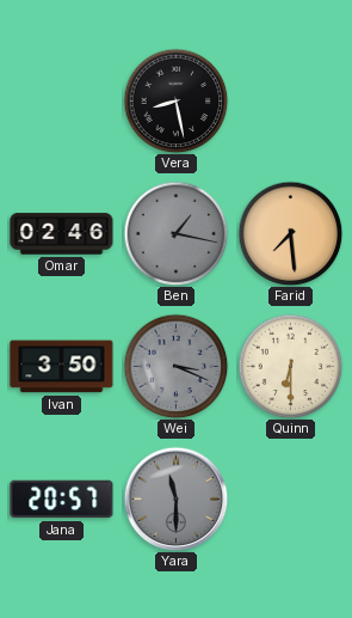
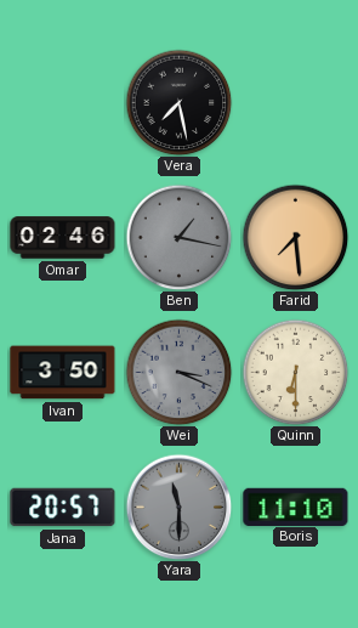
Vera: 8:28 -> 7:28 (178, 102)
Boris: none -> 11:10 (296, 507)
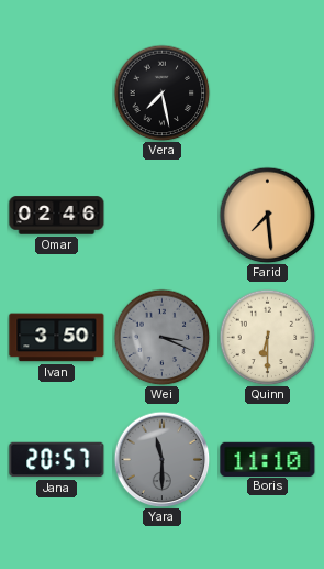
Ben: 1:17 -> none (178, 237)
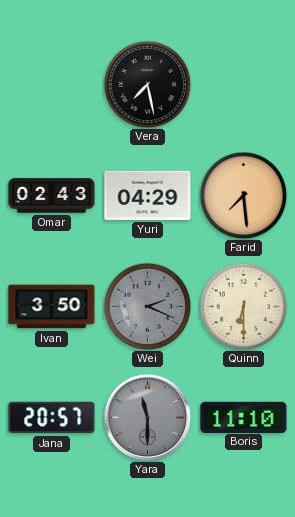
Omar: 02:46 -> 02:43 (52, 196)
Yuri: none -> 04:29 (148, 195)
Wei: 3:19 -> 2:19 (147, 306)
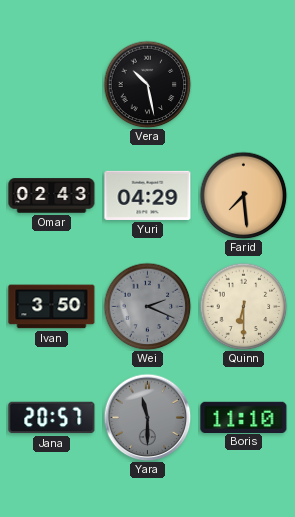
Vera: 7:28 -> 10:28 (147, 84)
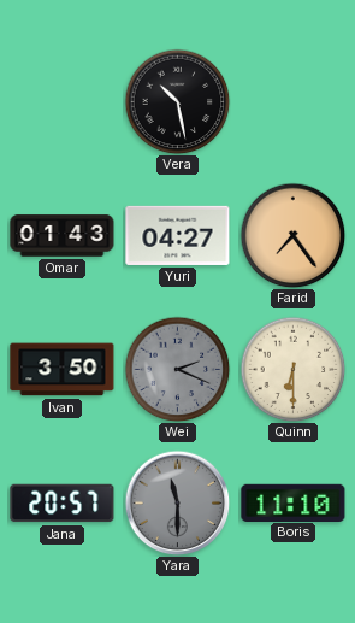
Omar: 02:43 -> 01:43 (63, 236)
Yuri: 04:29 -> 04:27 (178, 235)
Farid: 7:29 -> 7:24 (292, 235)
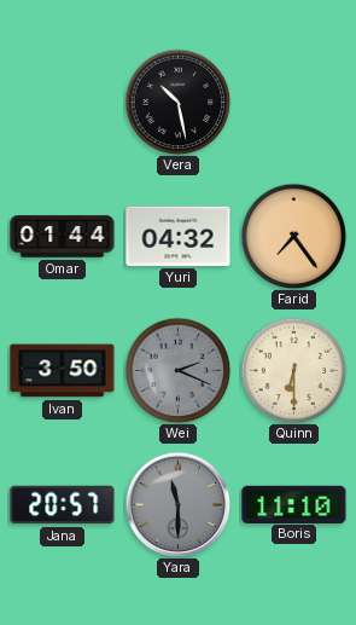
Omar: 01:43 -> 01:44 (63, 237)
Yuri: 04:27 -> 04:32 (179, 236)
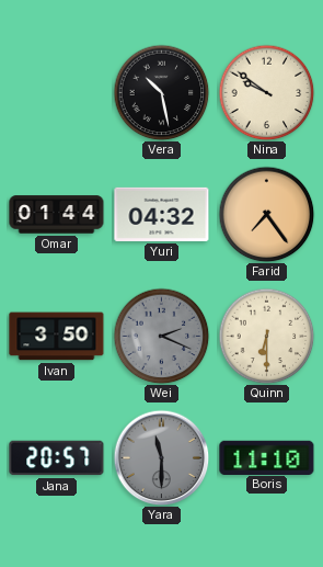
Nina: none -> 9:51 (266, 92)
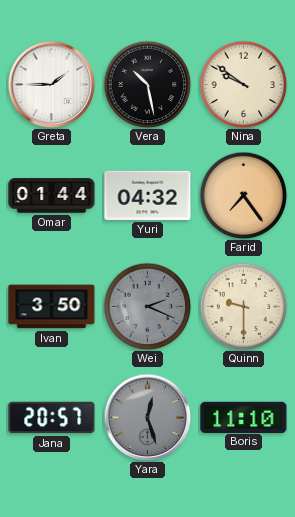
Greta: none -> 1:45 (51, 84)
Quinn: 6:30 -> 9:30 (243, 306)
Yara: 11:30 -> 12:27 (147, 417)
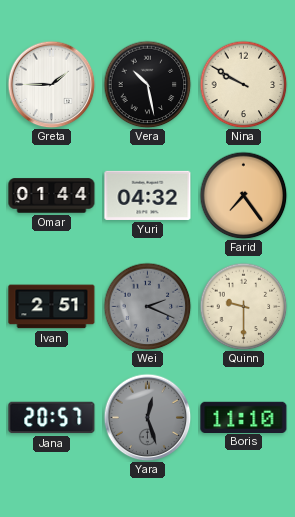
Nina: 9:51 -> 9:50 (243, 84)
Ivan: 3:50 -> 2:51 (52, 307)
